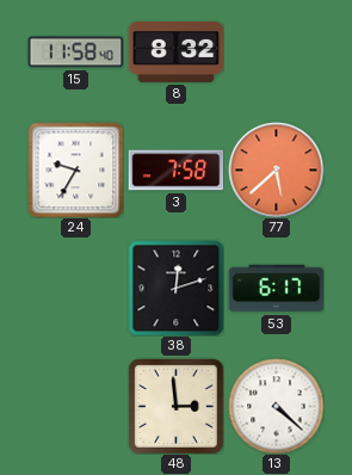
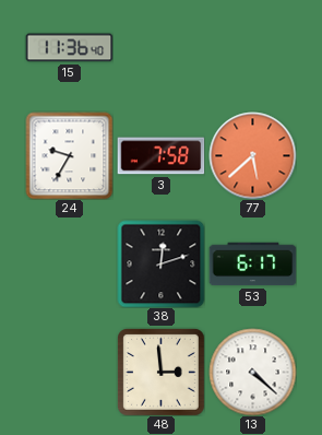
15: 11:58 -> 11:36 (69, 48)
8: 8:32 -> none (175, 51)
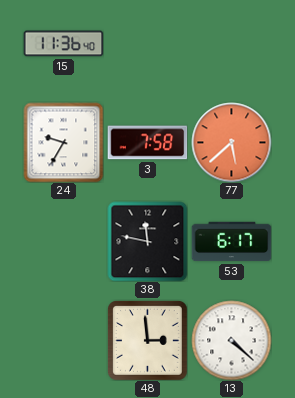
38: 12:12 -> 11:47 (147, 241)
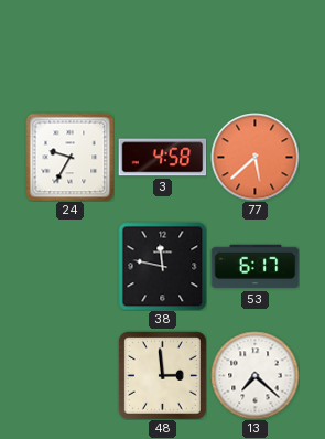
15: 11:36 -> none (63, 44)
3: 7:58 -> 4:58 (162, 158)
13: 4:22 -> 7:22 (254, 375)
